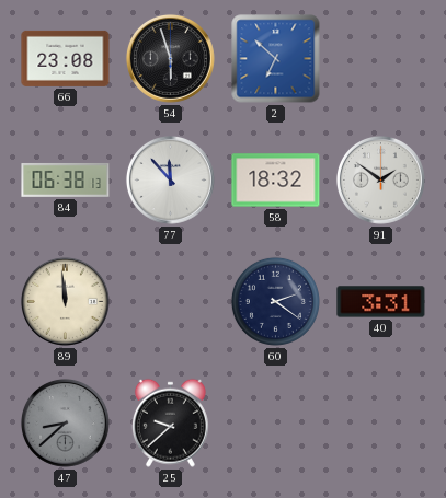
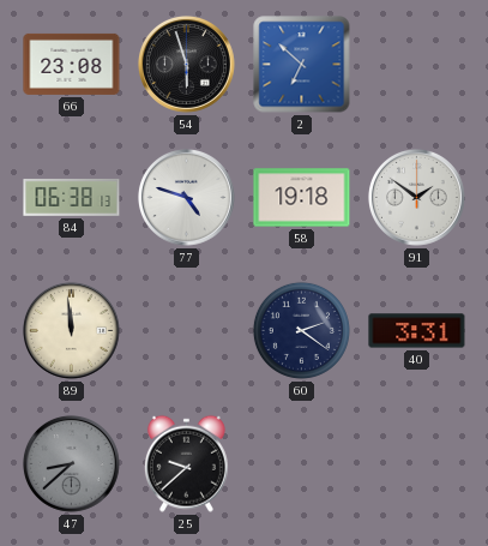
77: 11:53 -> 4:48 (186, 197)
58: 18:32 -> 19:18 (302, 198)
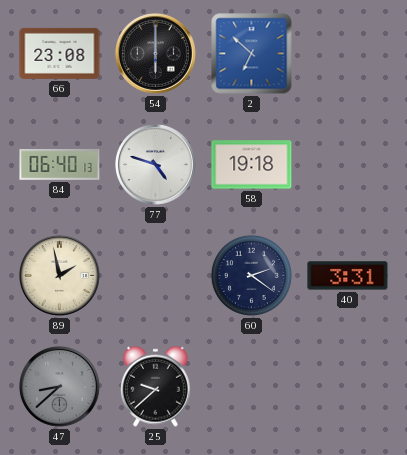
54: 5:57 -> 6:00 (155, 53)
84: 06:38 -> 06:40 (60, 164)
91: 1:51 -> none (416, 197)
89: 11:59 -> 1:58 (59, 275)
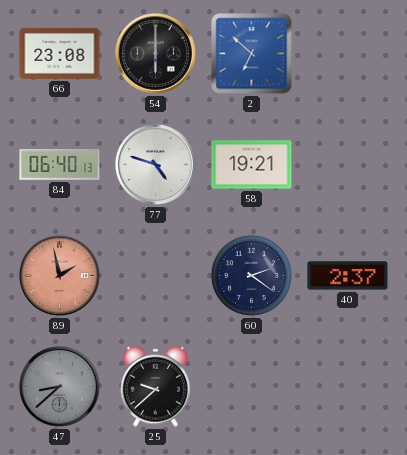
58: 19:18 -> 19:21 (252, 165)
89 dial: cream -> salmon (59, 275)
40: 3:31 -> 2:37 (348, 276)
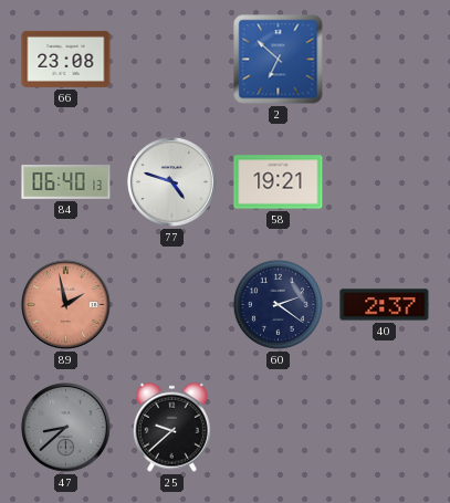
54: 6:00 -> none (155, 53)
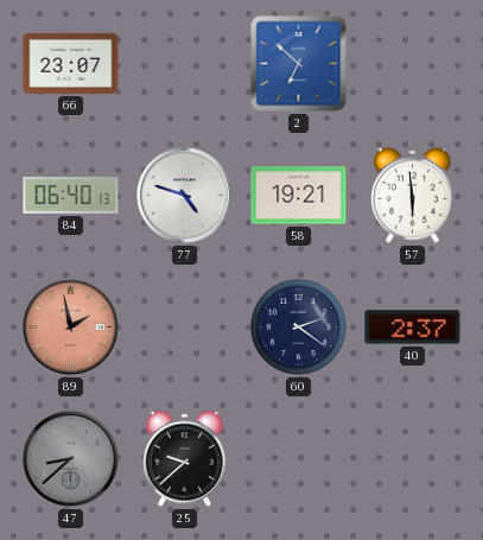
66: 23:08 -> 23:07 (71, 63)
57: none -> 5:59 (412, 195)
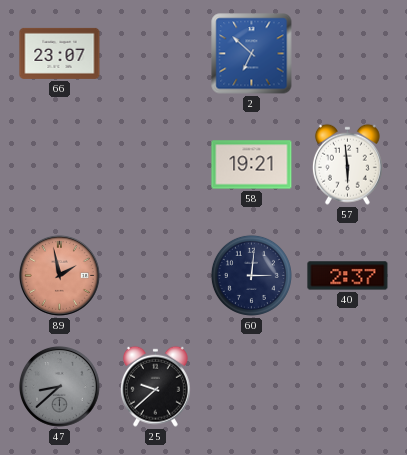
84: 06:40 -> none (71, 195)
77: 4:48 -> none (184, 195)
60: 2:21 -> 3:01 (251, 275)
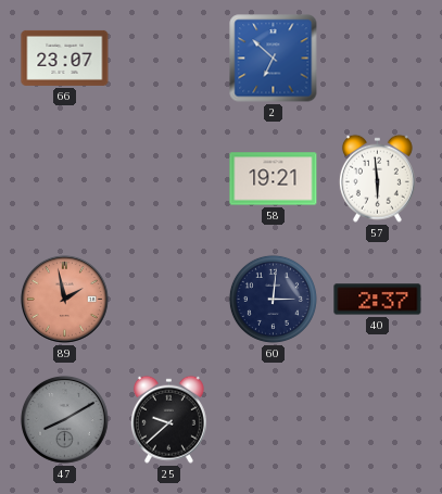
47: 8:38 -> 8:10 (64, 419)
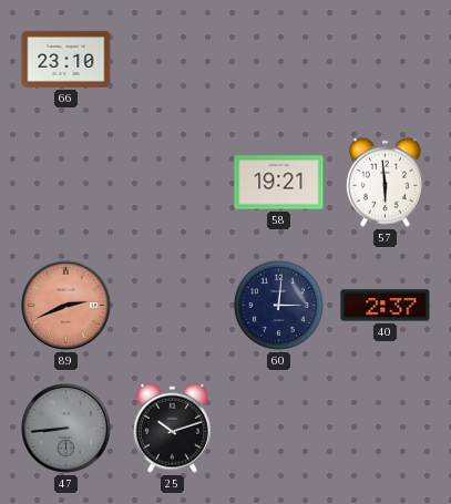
66: 23:07 -> 23:10 (66, 59)
2: 6:52 -> none (274, 59)
89: 1:58 -> 2:41 (65, 305)
47: 8:10 -> 8:44 (65, 428)
25: 9:38 -> 10:12 (172, 428)
